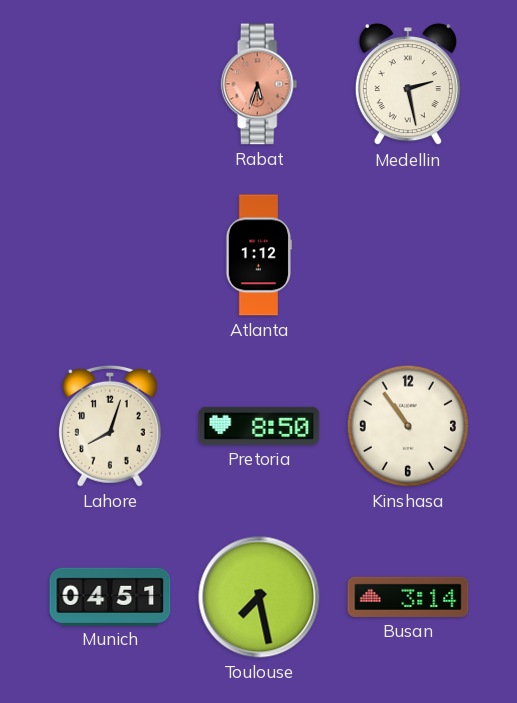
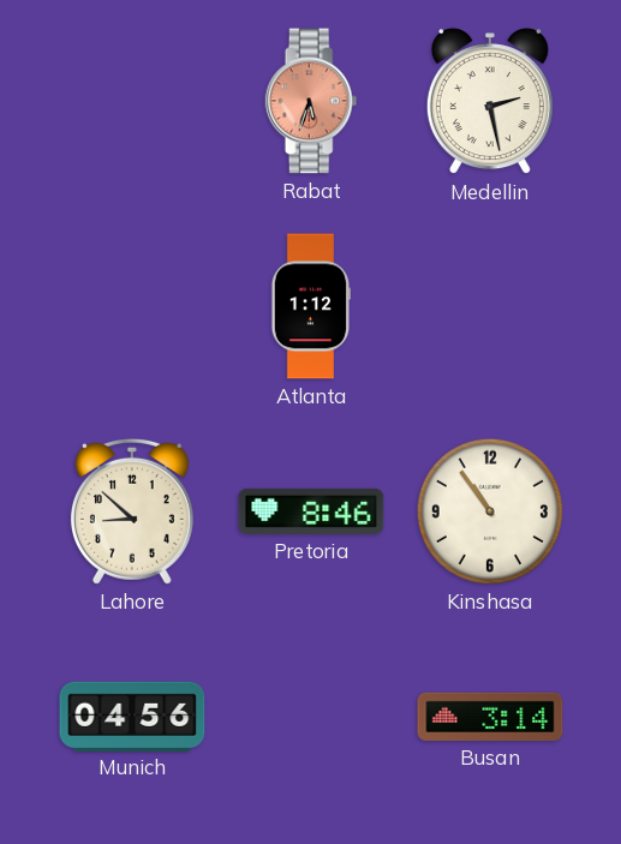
Lahore: 8:03 -> 8:52 (132, 511)
Pretoria: 8:50 -> 8:46 (311, 511)
Munich: 04:51 -> 04:56 (132, 716)
Toulouse: 7:28 -> none (259, 597)
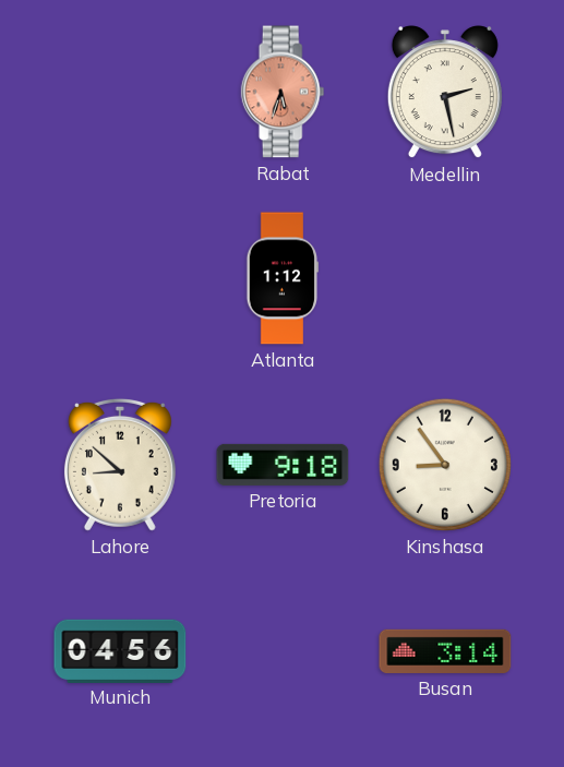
Pretoria: 8:46 -> 9:18 (283, 465)
Kinshasa: 10:54 -> 8:54 (445, 465)
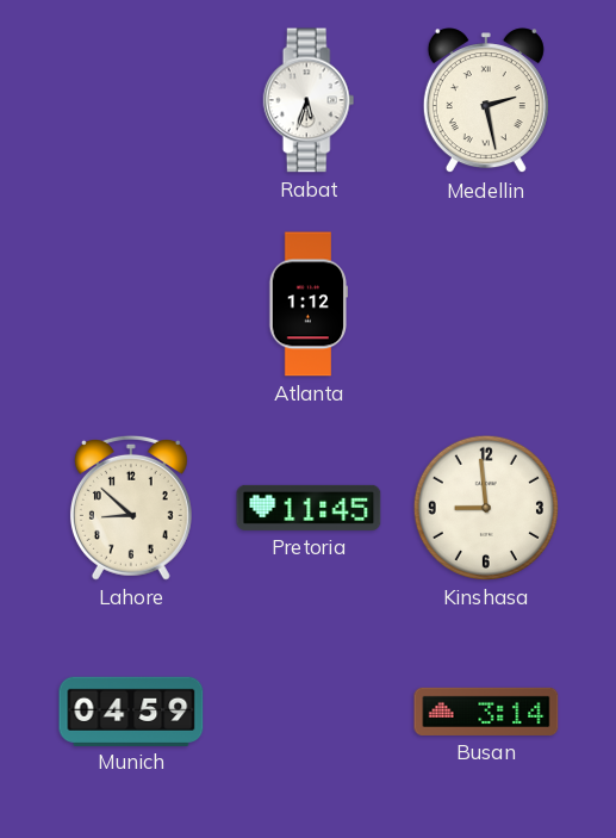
Rabat dial: salmon -> white (309, 100)
Pretoria: 9:18 -> 11:45 (309, 508)
Kinshasa: 8:54 -> 8:59 (486, 508)
Munich: 04:56 -> 04:59 (131, 710)
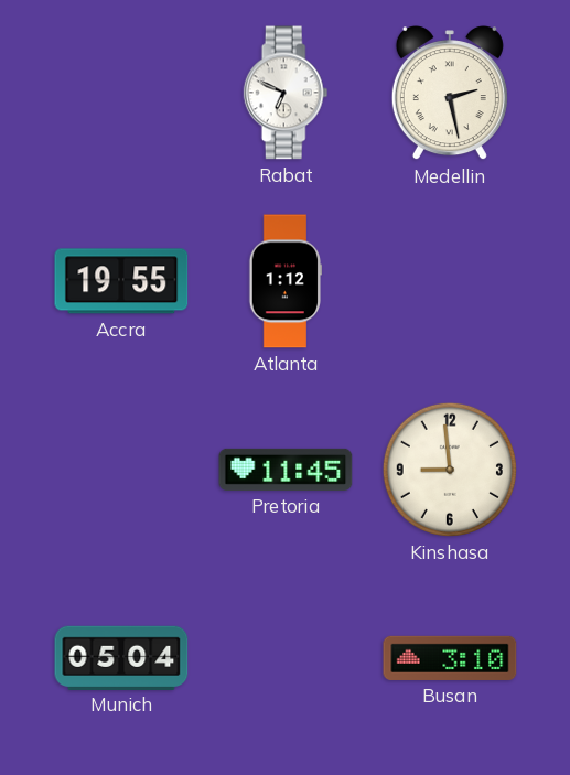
Rabat: 5:33 -> 6:49 (286, 93)
Accra: none -> 19:55 (121, 281)
Lahore: 8:52 -> none (131, 508)
Munich: 04:59 -> 05:04 (121, 657)
Busan: 3:14 -> 3:10 (450, 658)
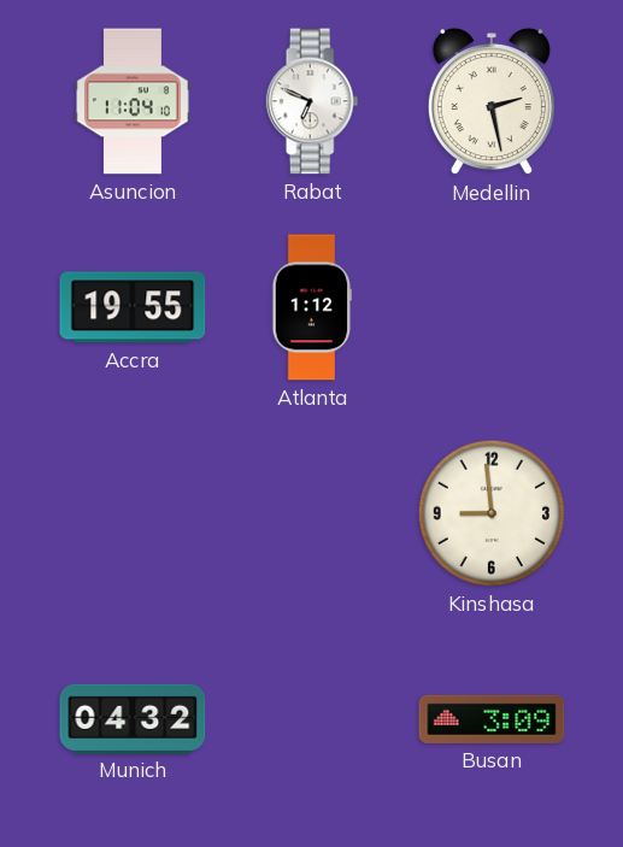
Asuncion: none -> 11:04 (133, 101)
Pretoria: 11:45 -> none (286, 470)
Munich: 05:04 -> 04:32 (133, 718)
Busan: 3:10 -> 3:09 (492, 719)
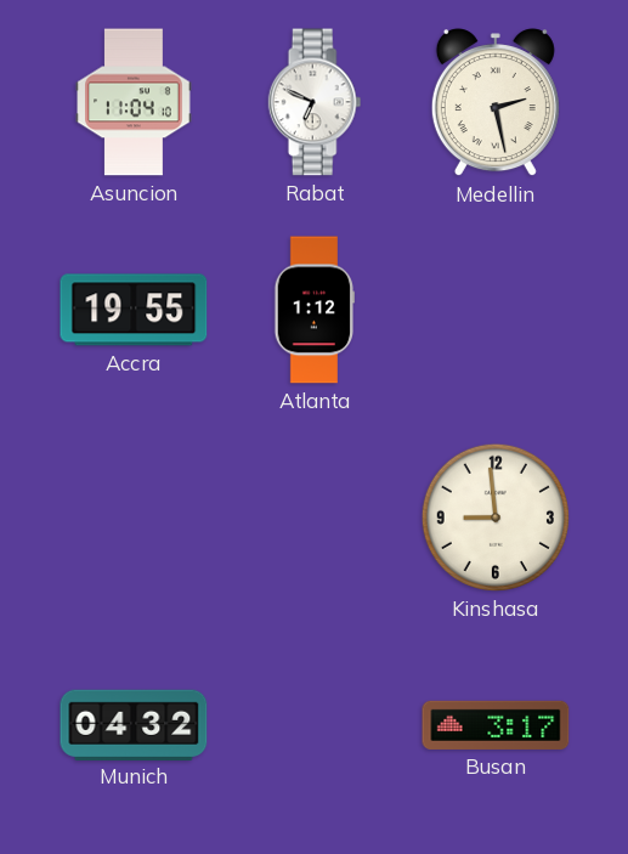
Busan: 3:09 -> 3:17 (496, 725)
